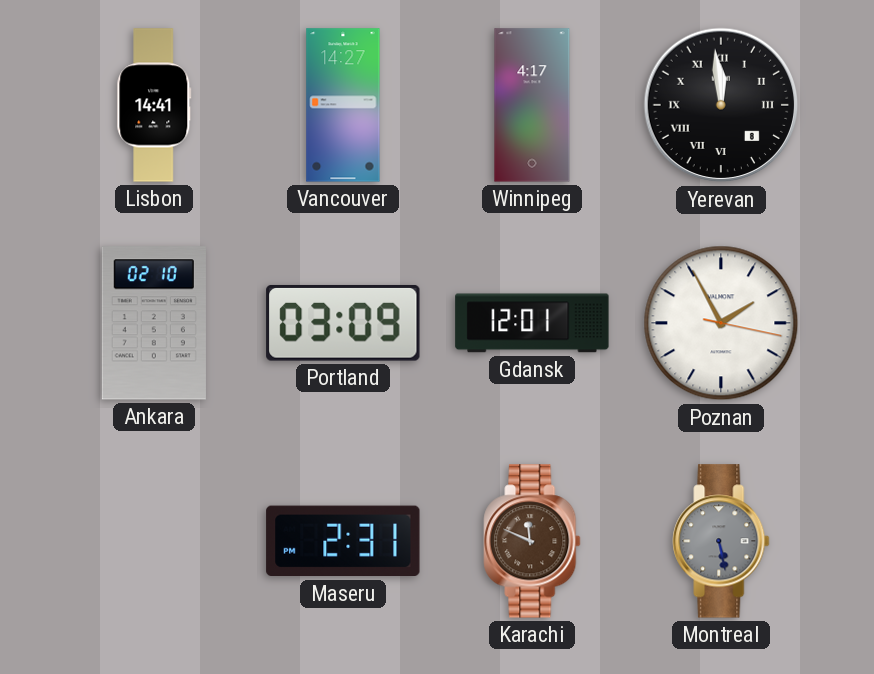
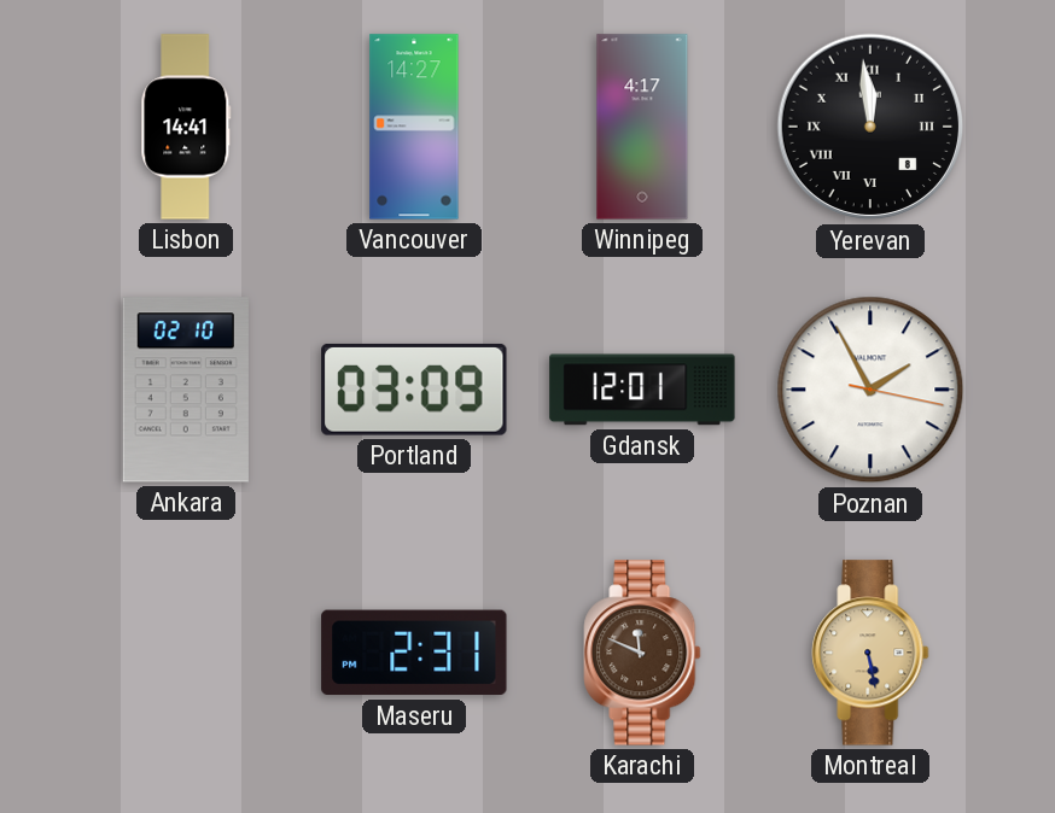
Montreal dial: grey -> champagne (870, 653)
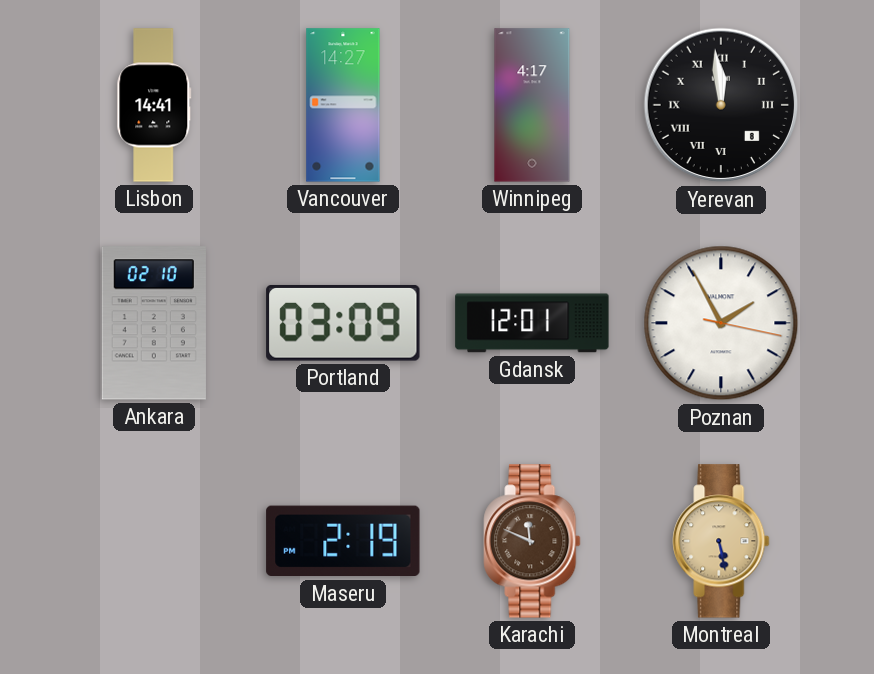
Maseru: 2:31 -> 2:19 (343, 541)
